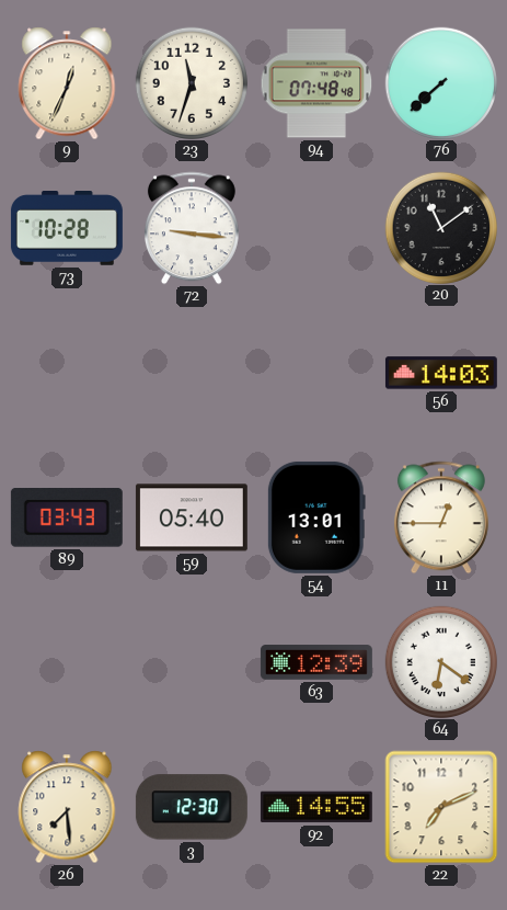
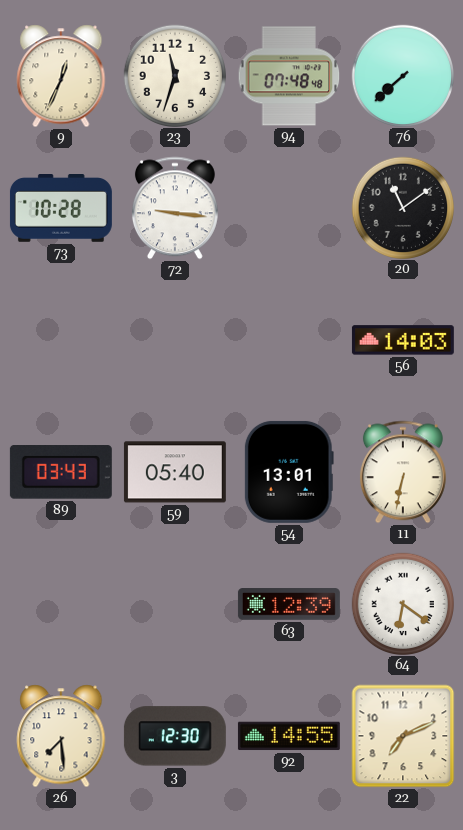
11: 12:45 -> 6:32 (403, 472)
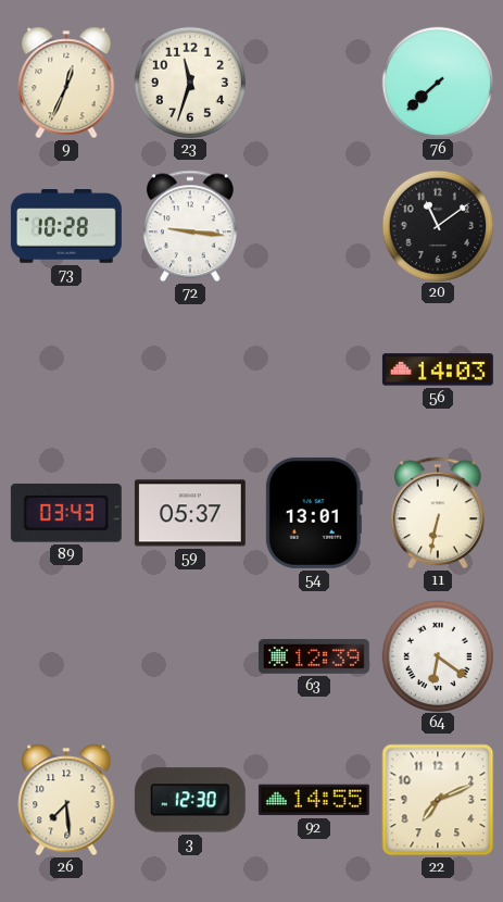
94: 07:48 -> none (289, 76)
59: 05:40 -> 05:37 (190, 513)
